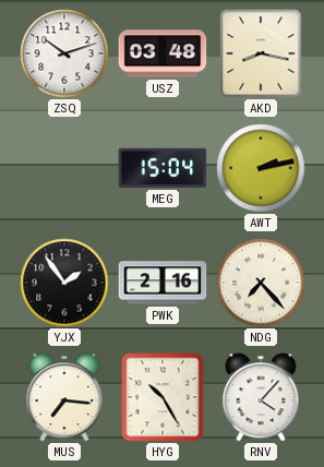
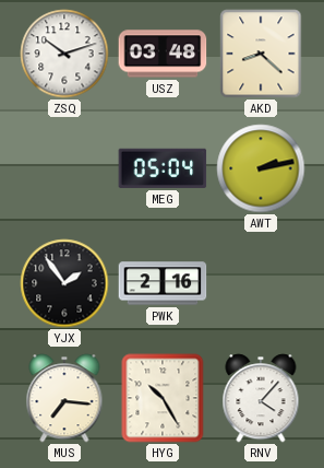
AKD: 8:17 -> 8:22 (261, 54)
MEG: 15:04 -> 05:04 (163, 168)
NDG: 7:23 -> none (261, 283)
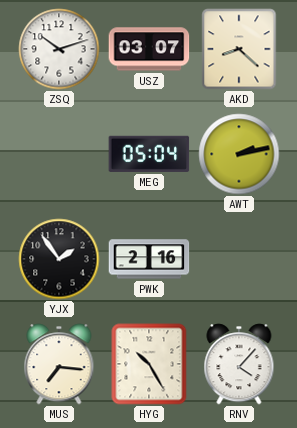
USZ: 03:48 -> 03:07 (149, 49)
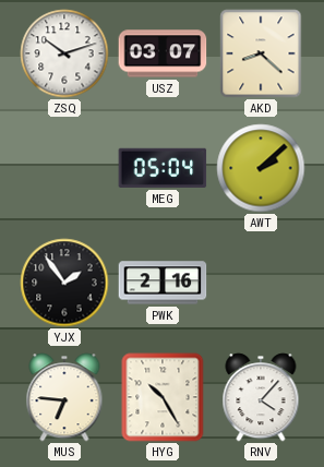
AWT: 2:13 -> 2:08 (261, 168)
MUS: 7:16 -> 6:46 (64, 397)
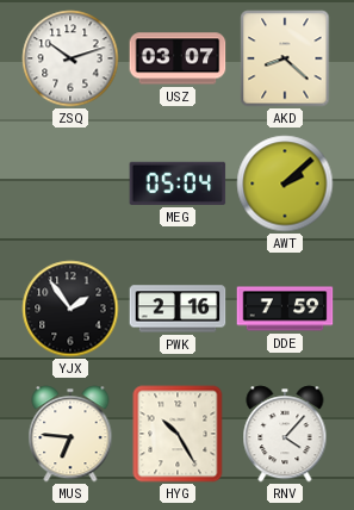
DDE: none -> 7:59 (285, 309)
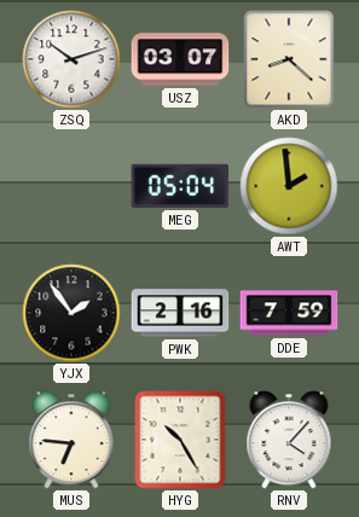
AWT: 2:08 -> 1:59 (289, 186)
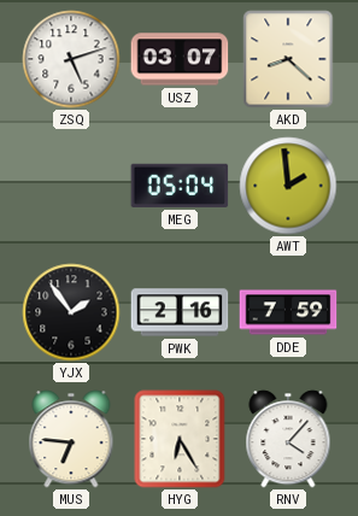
ZSQ: 10:12 -> 5:12 (71, 59)
HYG: 10:25 -> 6:25 (180, 439)
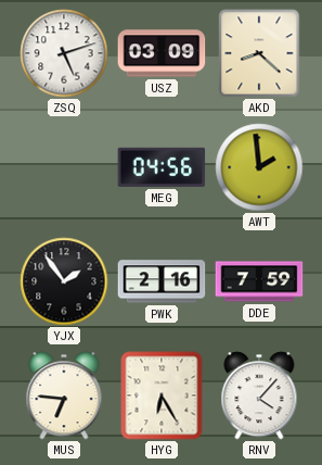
USZ: 03:07 -> 03:09 (162, 53)
MEG: 05:04 -> 04:56 (162, 167)
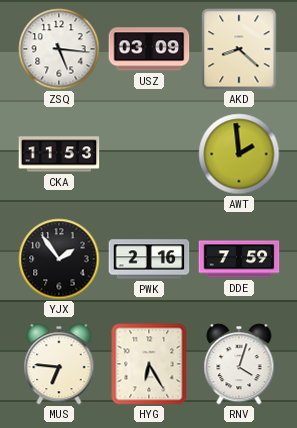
ZSQ: 5:12 -> 5:16 (59, 49)
CKA: none -> 11:53 (59, 154)
MEG: 04:56 -> none (162, 167)
RNV: 4:07 -> 4:03 (239, 364)
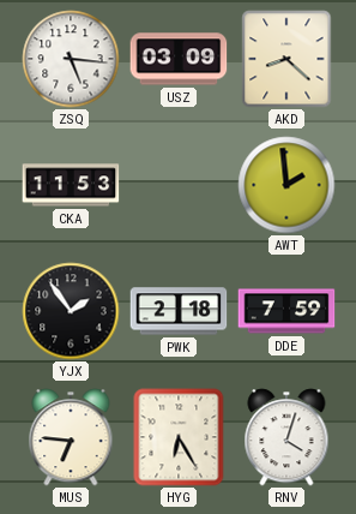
PWK: 2:16 -> 2:18 (179, 311)
